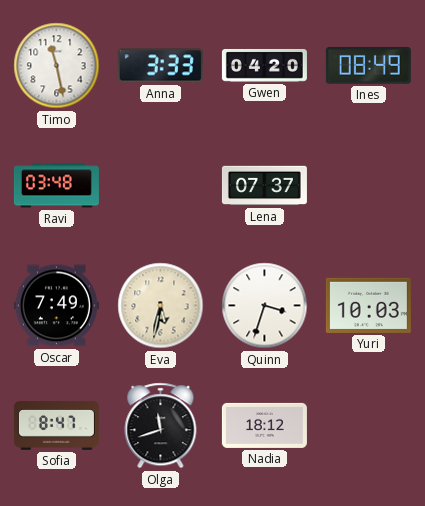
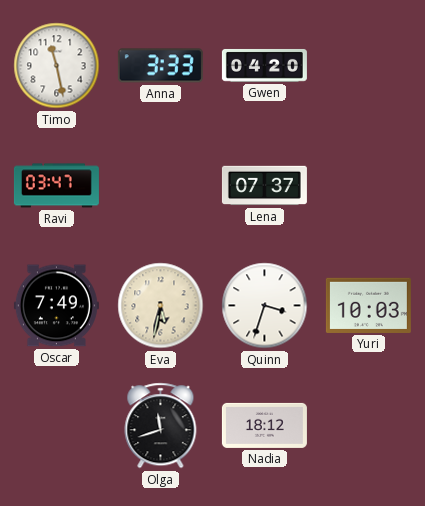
Ines: 08:49 -> none (368, 66)
Ravi: 03:48 -> 03:47 (56, 186)
Sofia: 8:47 -> none (56, 426)
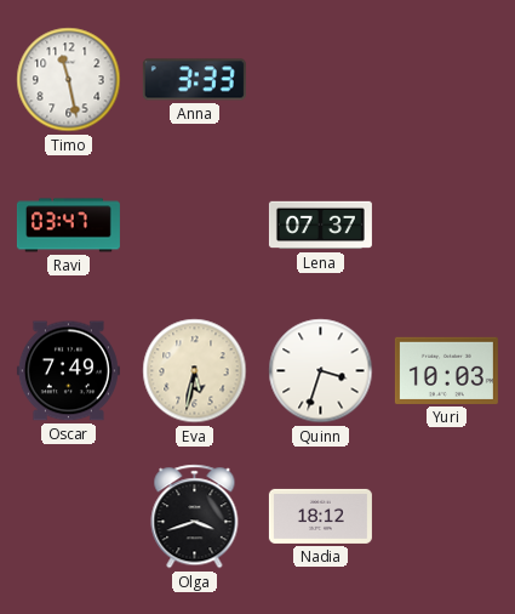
Gwen: 04:20 -> none (264, 65)
Olga: 11:42 -> 3:42 (195, 517)
